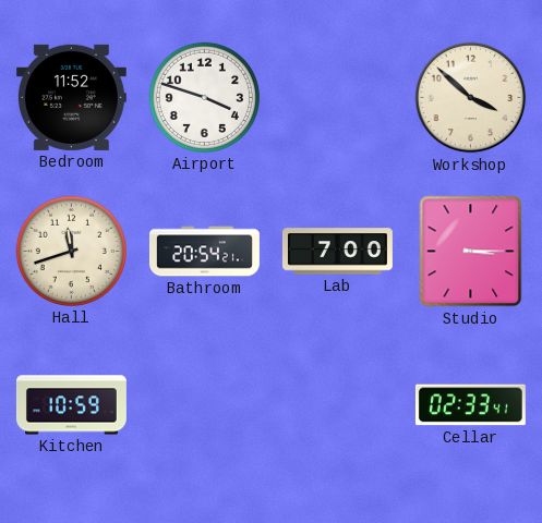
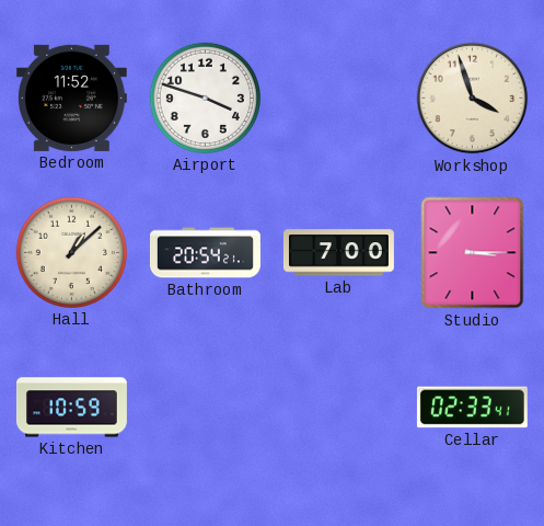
Workshop: 3:52 -> 3:57 (473, 99)
Hall: 11:42 -> 1:08 (71, 252)
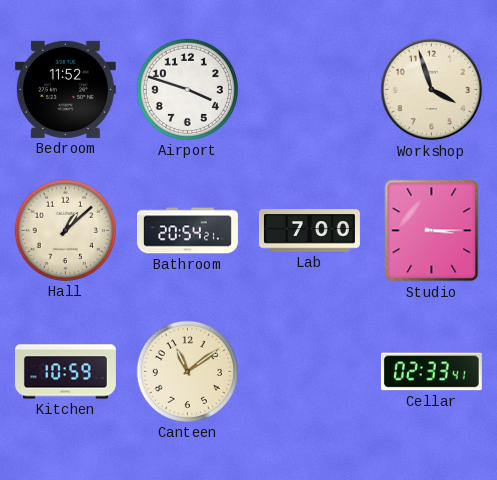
Canteen: none -> 11:09 (187, 371)
